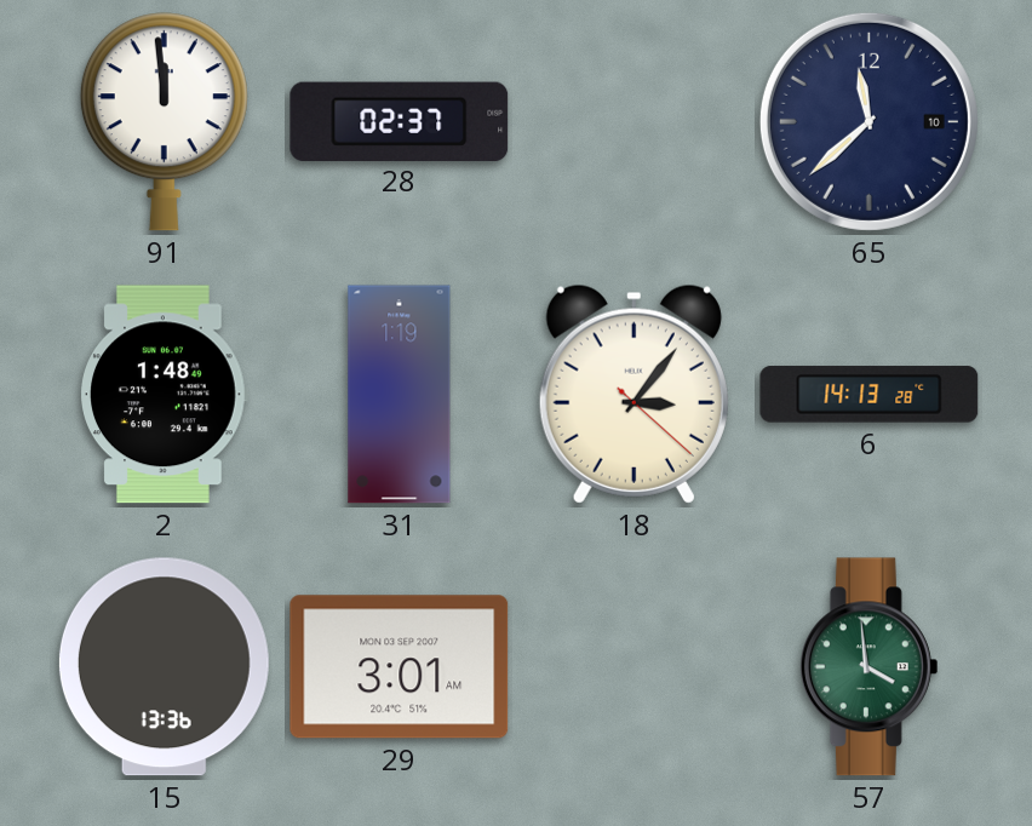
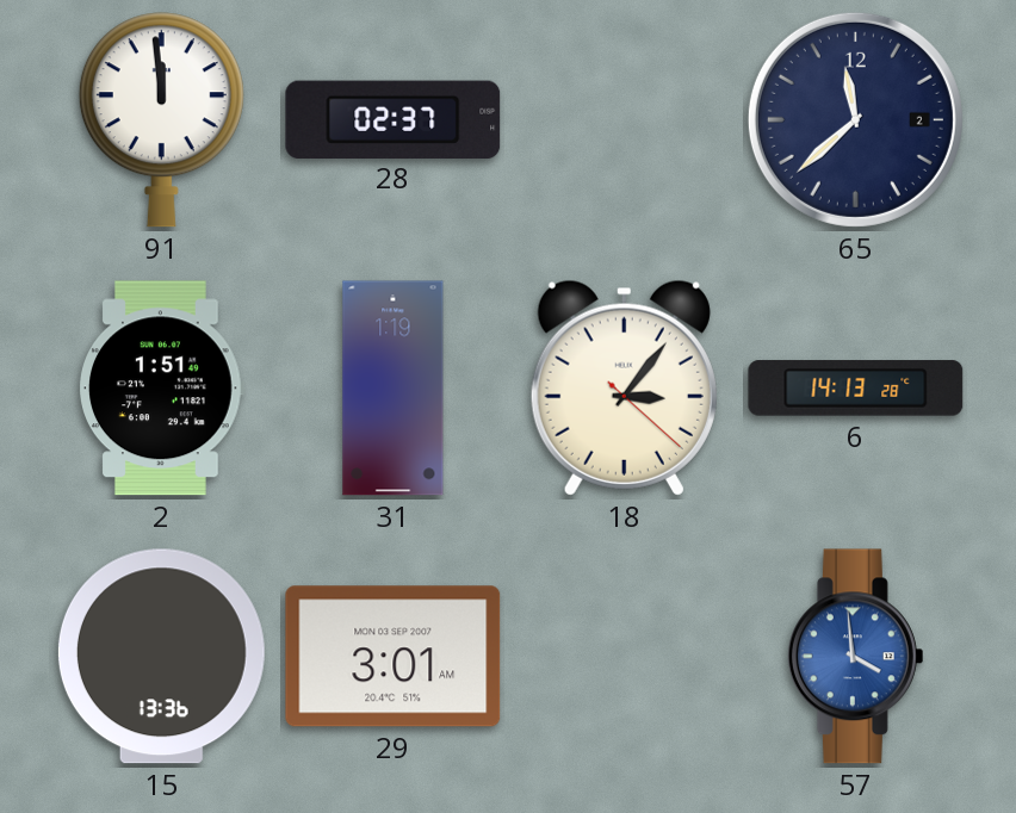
65 date: 10 -> 2 (855, 119)
2: 1:48 -> 1:51 (161, 389)
57 dial: green -> blue (855, 657)
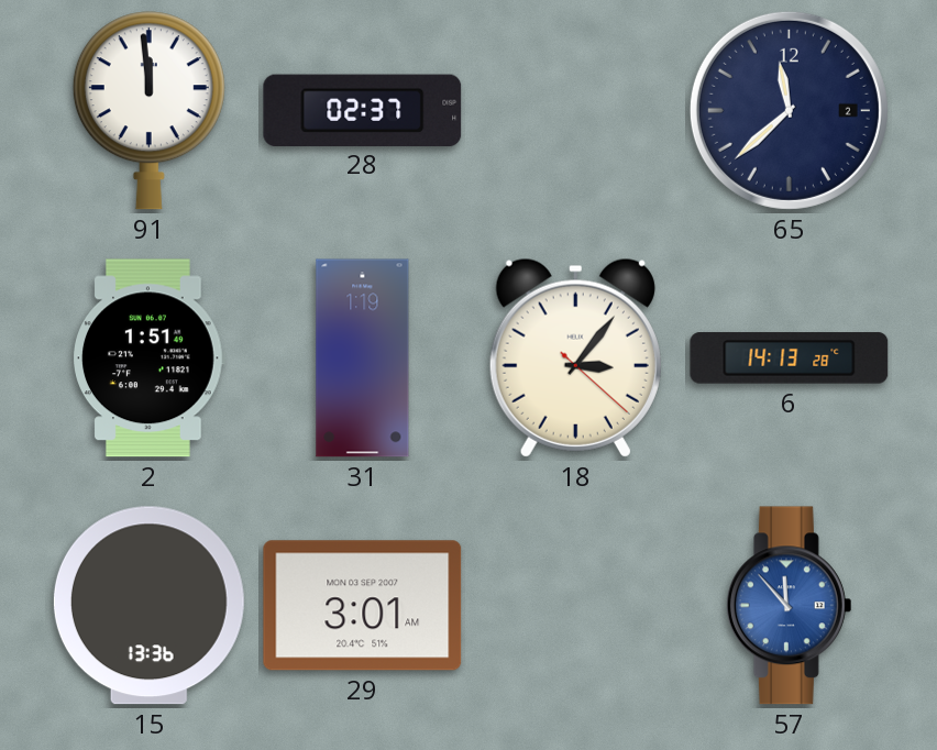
57: 3:59 -> 11:53 (789, 606)
